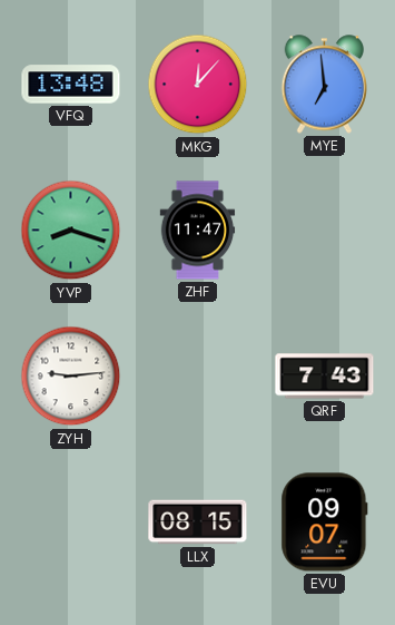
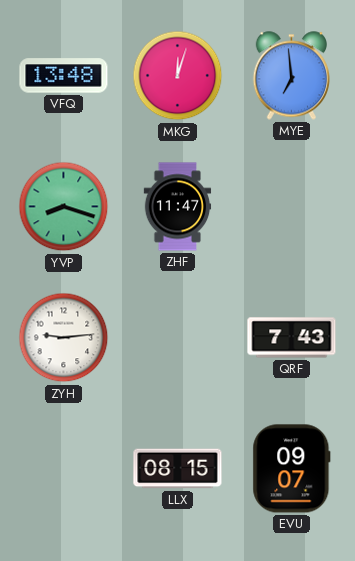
MKG: 12:07 -> 12:03 (178, 76)
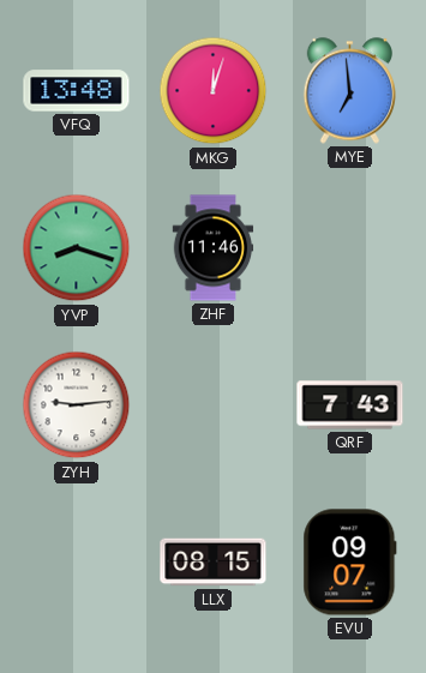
ZHF: 11:47 -> 11:46 (214, 248)
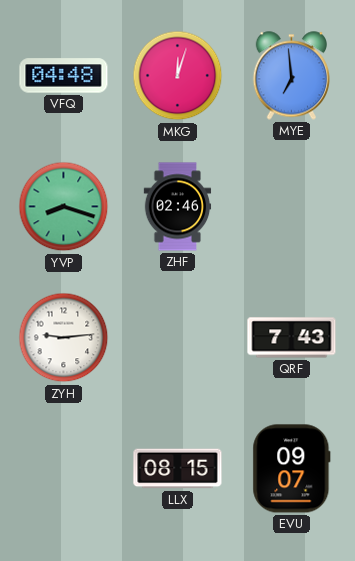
VFQ: 13:48 -> 04:48 (64, 76)
ZHF: 11:46 -> 02:46 (178, 207)
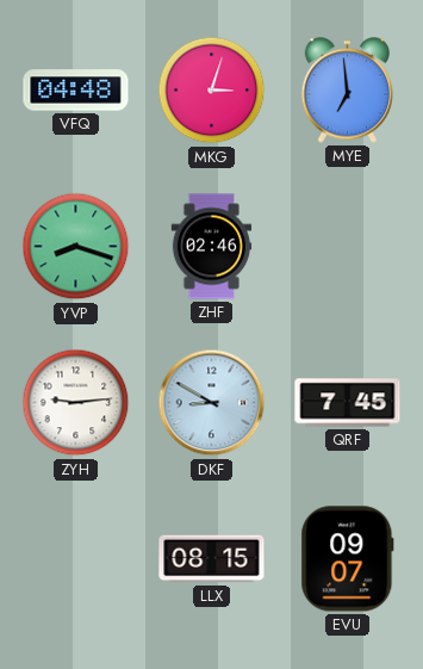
MKG: 12:03 -> 3:03 (212, 91)
DKF: none -> 8:50 (212, 403)
QRF: 7:43 -> 7:45 (348, 403)
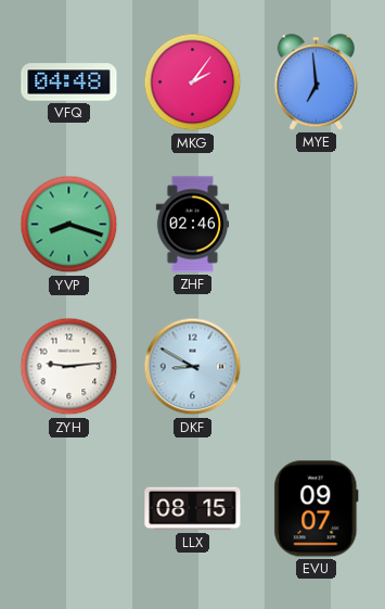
MKG: 3:03 -> 2:06 (193, 83)
QRF: 7:45 -> none (348, 403)
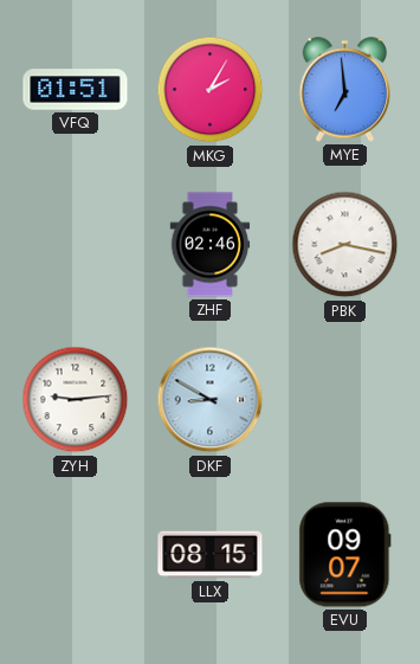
VFQ: 04:48 -> 01:51 (76, 90)
MKG: 2:06 -> 2:05 (211, 90)
YVP: 8:18 -> none (69, 225)
PBK: none -> 8:17 (345, 245)
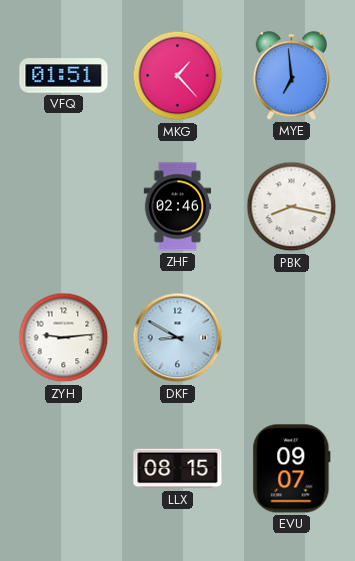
MKG: 2:05 -> 1:23 (178, 76)
